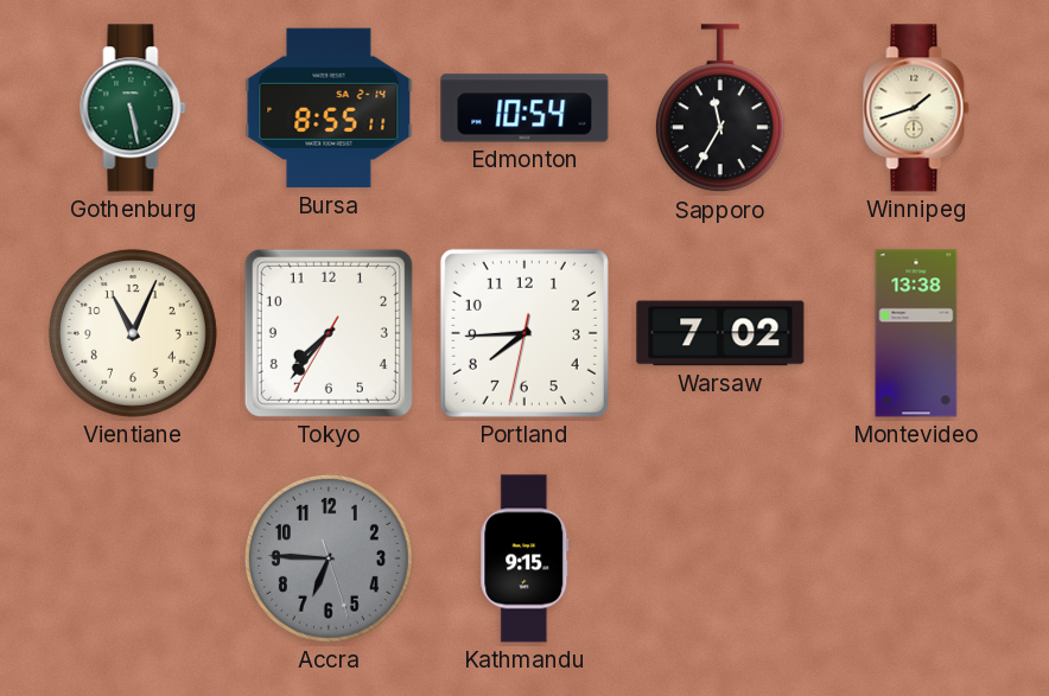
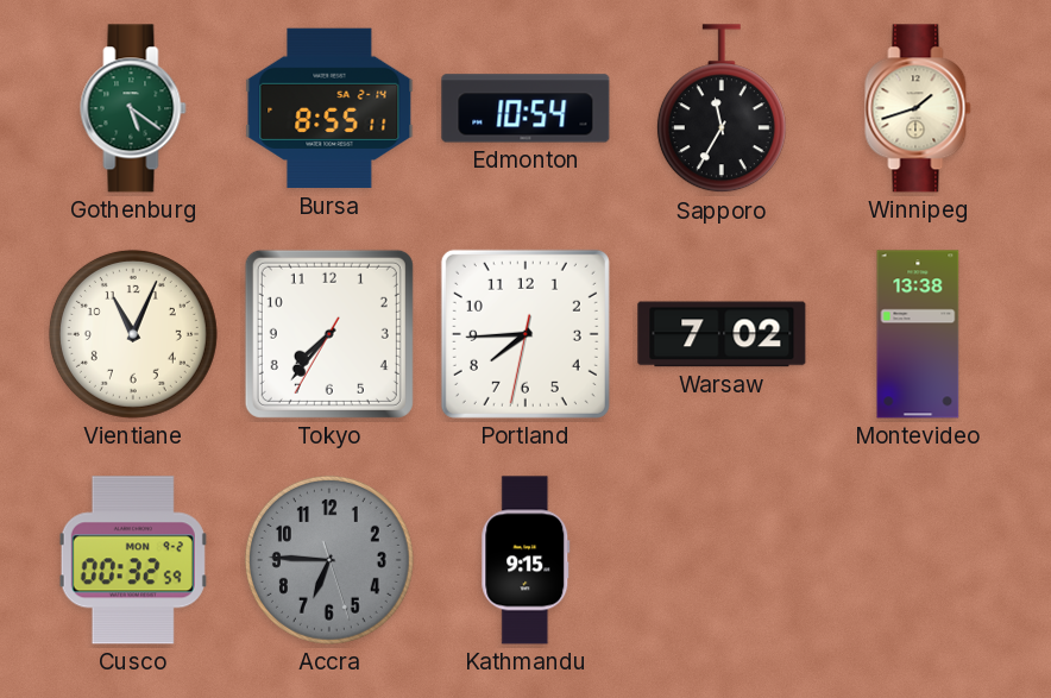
Gothenburg: 5:28 -> 5:21 (133, 108)
Cusco: none -> 00:32 (133, 560)
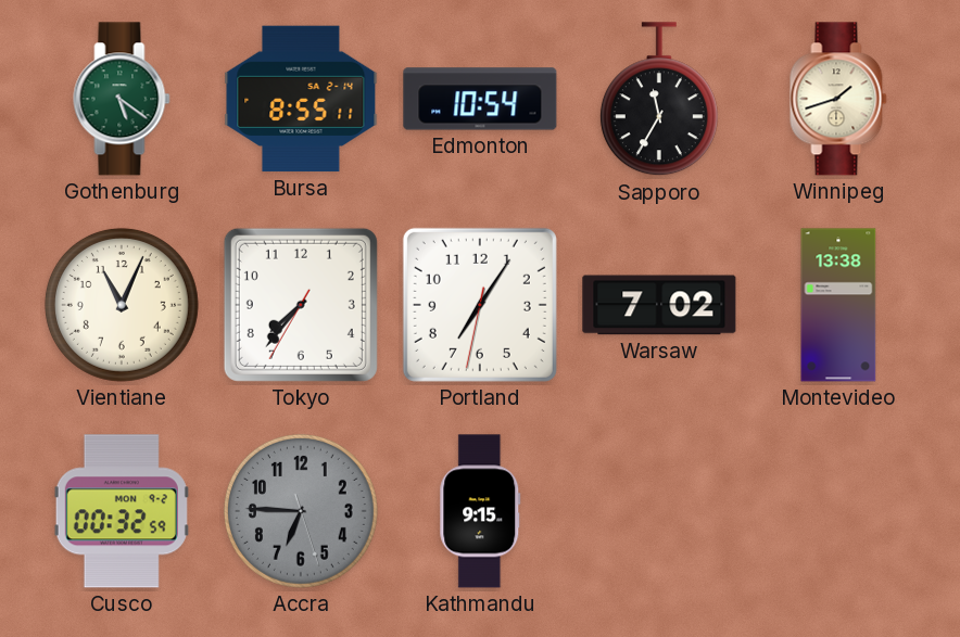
Portland: 7:44 -> 7:05 (480, 305)
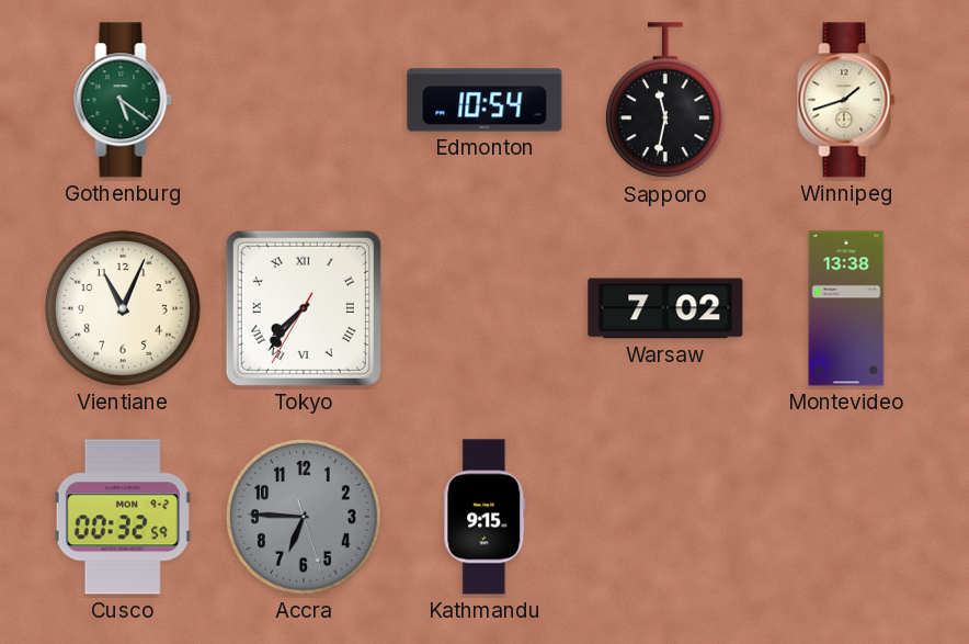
Bursa: 8:55 -> none (301, 99)
Sapporo: 11:35 -> 11:32 (665, 101)
Tokyo numerals: Arabic -> Roman (304, 308)
Portland: 7:05 -> none (480, 305)
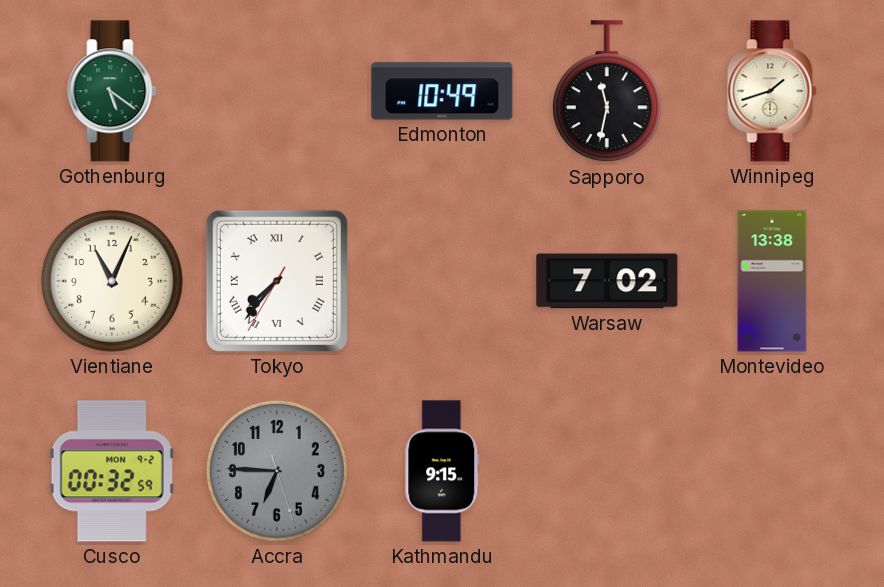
Edmonton: 10:54 -> 10:49 (442, 91)
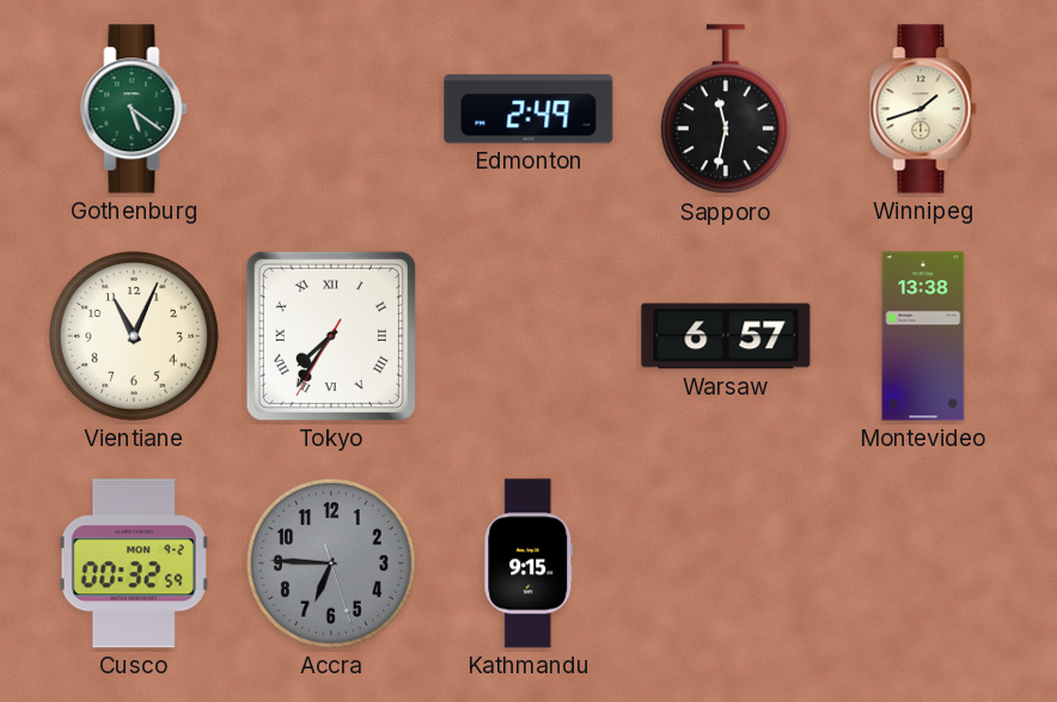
Edmonton: 10:49 -> 2:49 (528, 109)
Tokyo: 7:36 -> 7:35 (331, 336)
Warsaw: 7:02 -> 6:57 (726, 336)
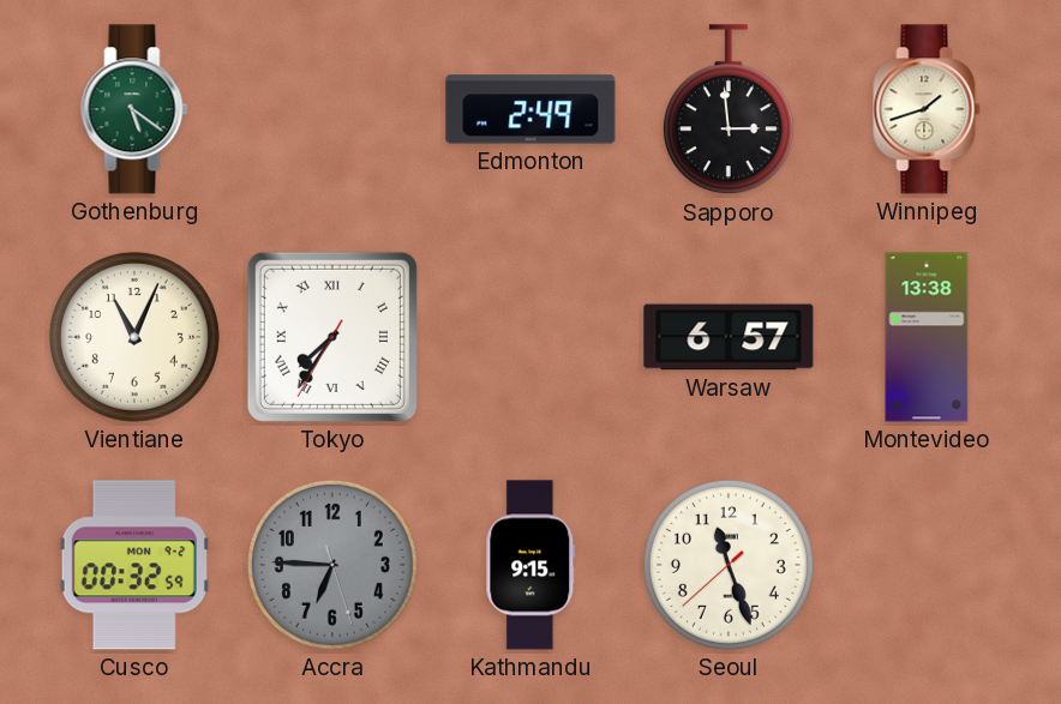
Sapporo: 11:32 -> 2:59 (729, 110)
Seoul: none -> 11:26 (729, 565)
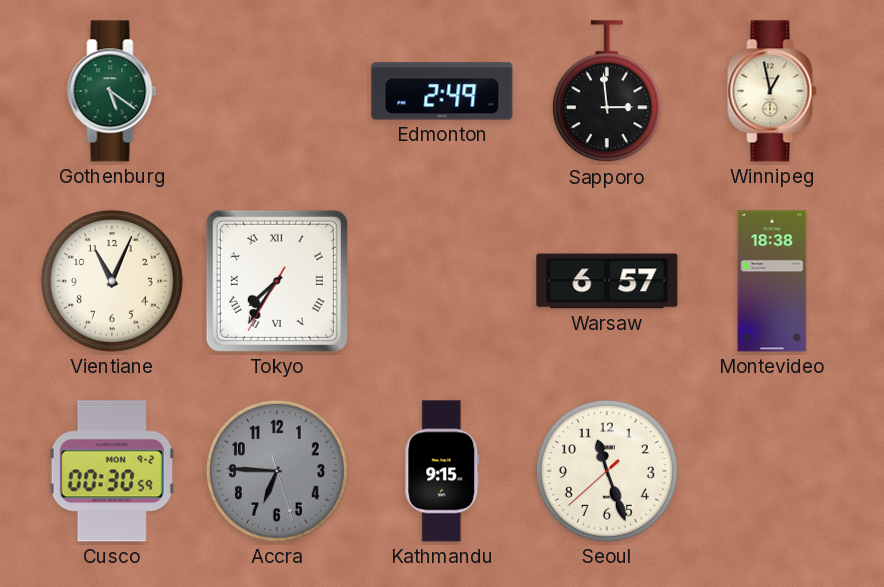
Winnipeg: 1:42 -> 12:58 (772, 91)
Montevideo: 13:38 -> 18:38 (772, 281)
Cusco: 00:32 -> 00:30 (112, 471)
